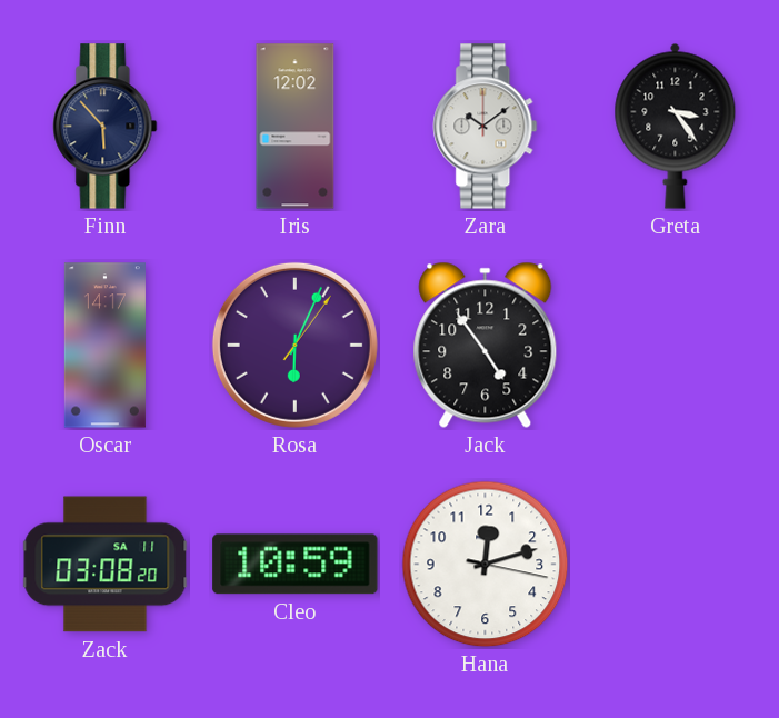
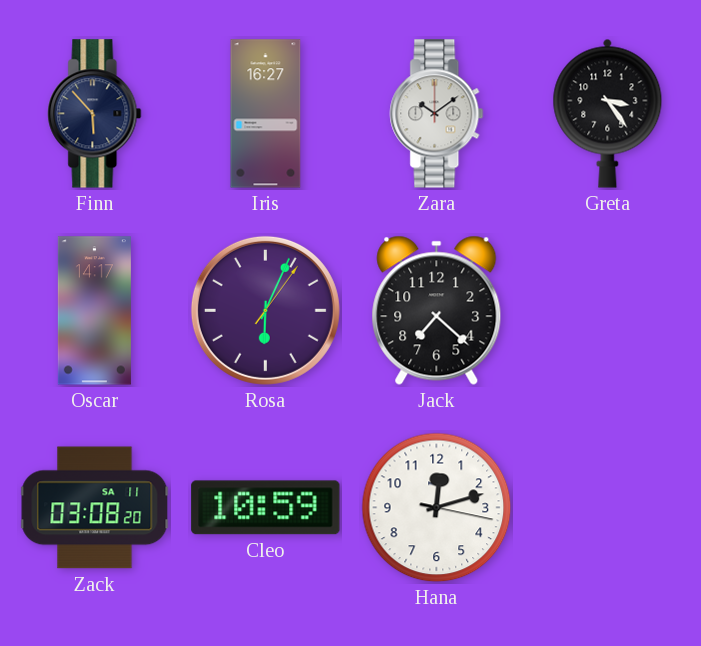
Iris: 12:02 -> 16:27 (266, 114)
Jack: 4:54 -> 7:22 (437, 310)
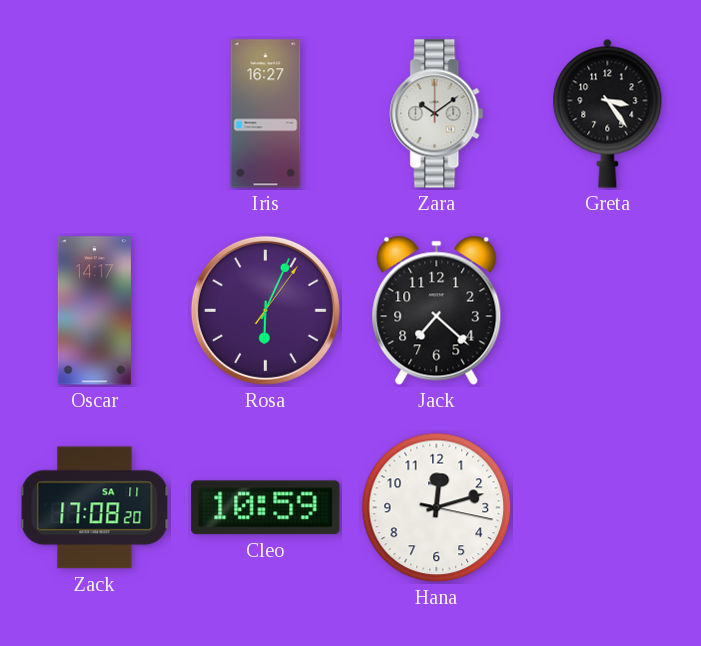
Finn: 5:53 -> none (95, 114)
Zack: 03:08 -> 17:08 (95, 508)
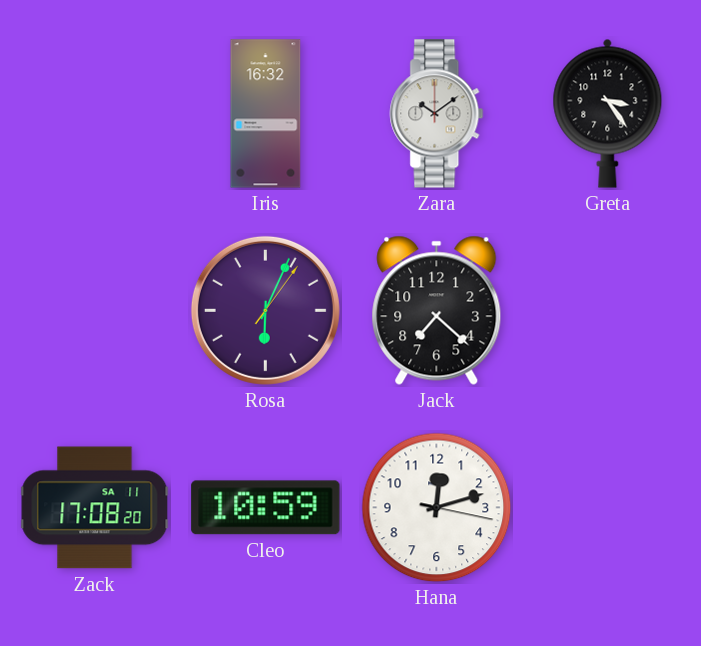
Iris: 16:27 -> 16:32 (266, 114)
Oscar: 14:17 -> none (94, 311)
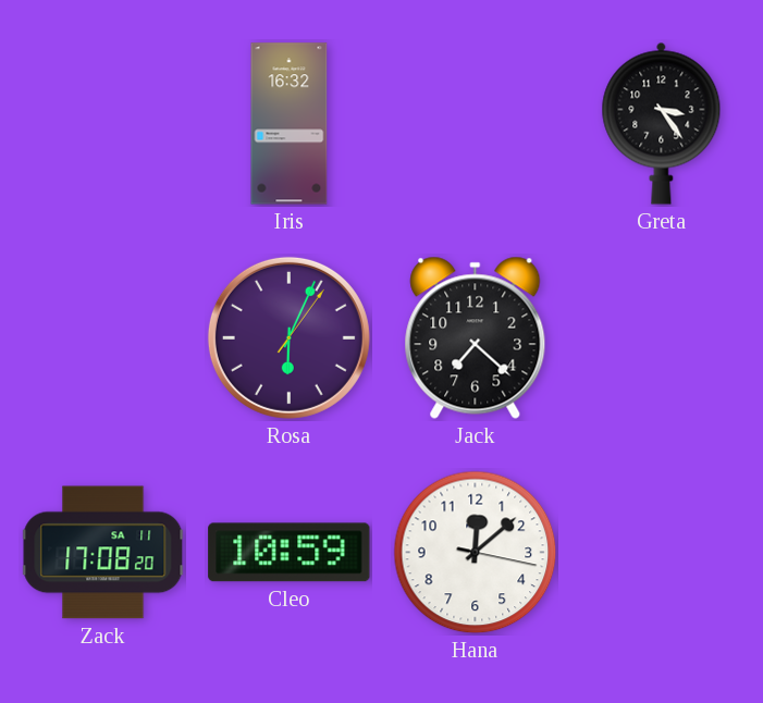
Zara: 10:09 -> none (437, 114)
Hana: 12:12 -> 12:08 (476, 553)
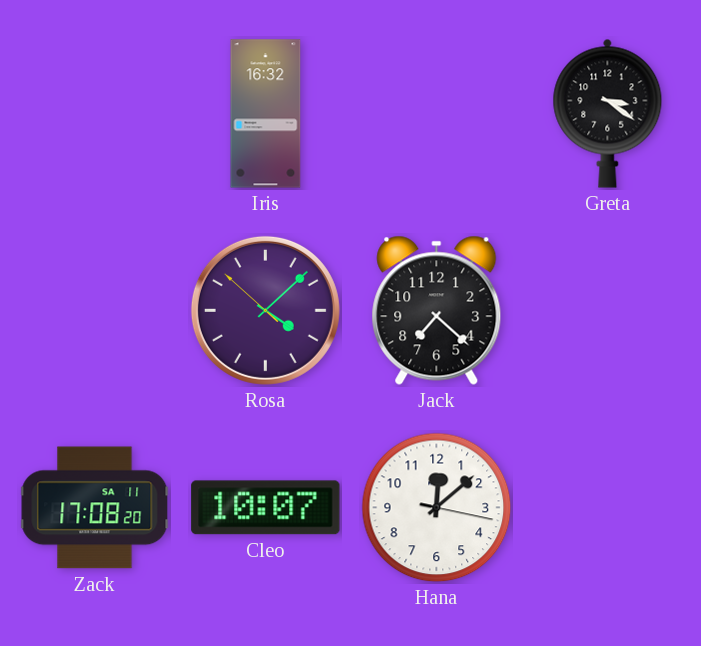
Greta: 3:24 -> 3:21 (608, 113)
Rosa: 6:04 -> 4:07 (265, 310)
Cleo: 10:59 -> 10:07 (266, 508)
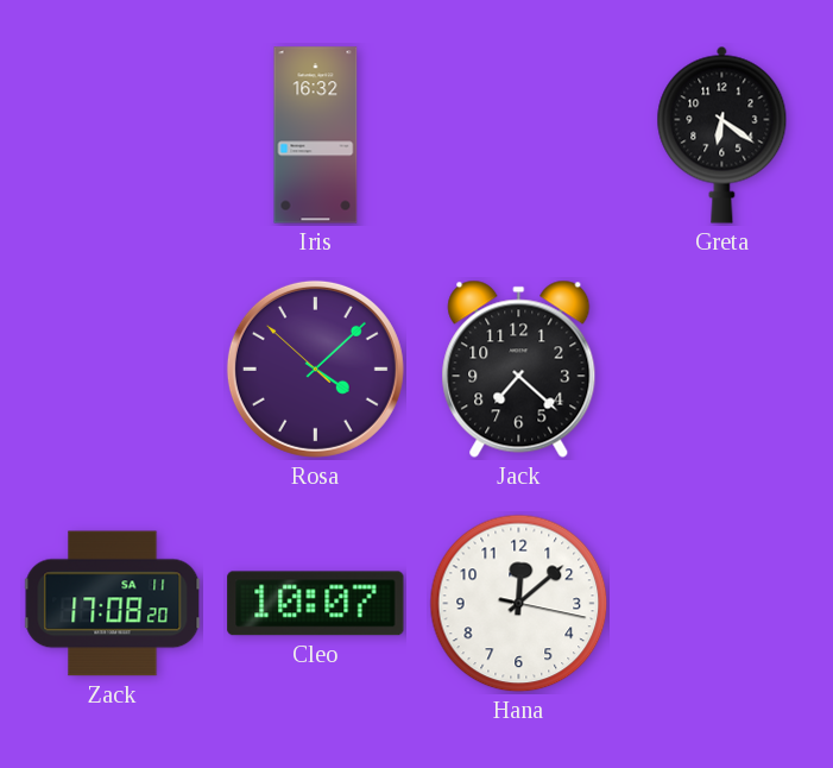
Greta: 3:21 -> 6:21 (722, 134)
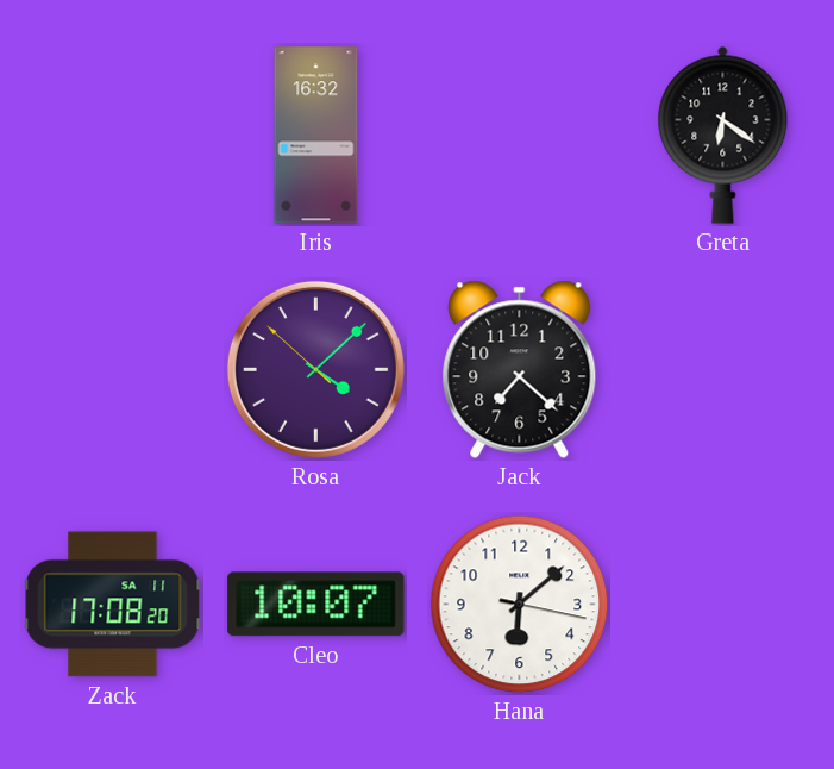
Hana: 12:08 -> 6:08 (520, 605)
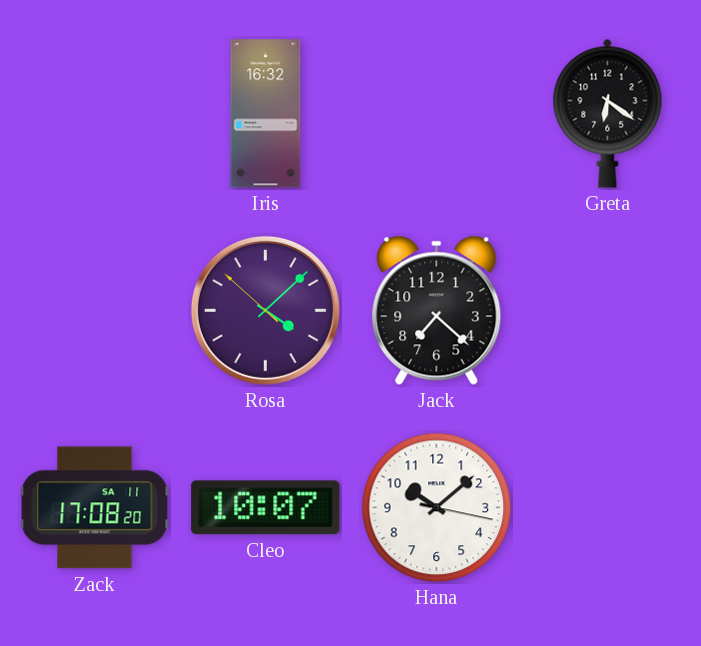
Hana: 6:08 -> 10:08 (437, 508)
